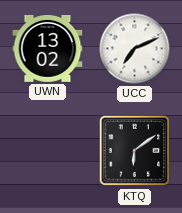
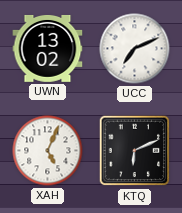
XAH: none -> 5:04 (48, 151)
KTQ: 6:09 -> 6:11 (135, 151)
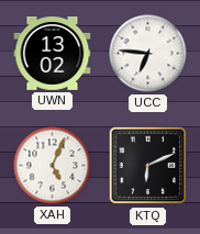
UCC: 7:11 -> 6:46 (148, 54)
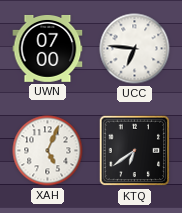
UWN: 13:02 -> 07:00 (48, 48)
KTQ: 6:11 -> 6:39 (135, 151)
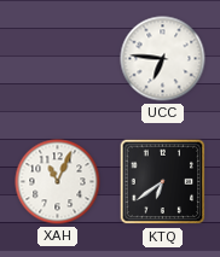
UWN: 07:00 -> none (48, 48)
XAH: 5:04 -> 11:04 (58, 182)
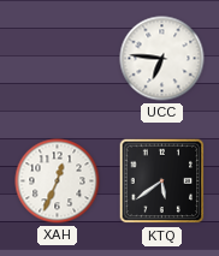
XAH: 11:04 -> 12:34 (58, 181)
KTQ: 6:39 -> 5:39 (162, 181)
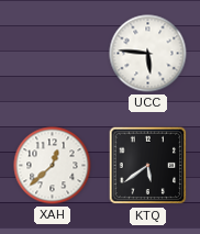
UCC: 6:46 -> 5:46 (148, 54)
XAH: 12:34 -> 12:38 (53, 166)
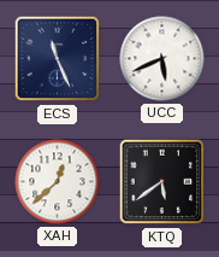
ECS: none -> 11:26 (58, 59)
UCC: 5:46 -> 5:41 (162, 59)
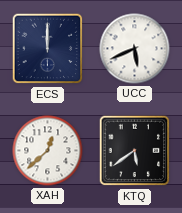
ECS: 11:26 -> 12:00 (48, 49)
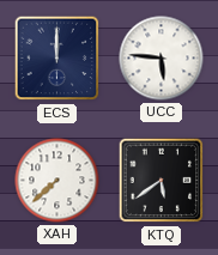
UCC: 5:41 -> 5:46 (162, 59)
XAH: 12:38 -> 7:38 (57, 181)
